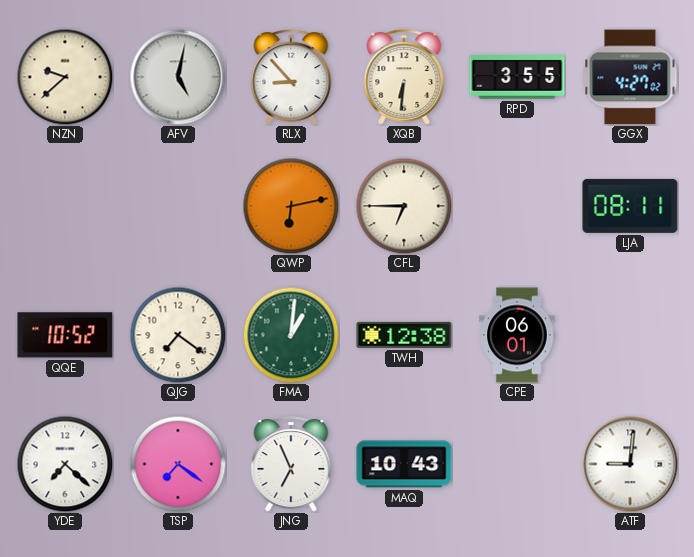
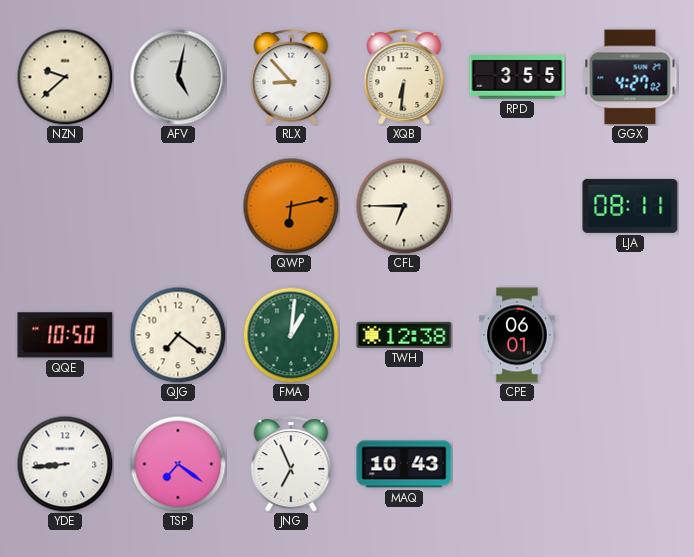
QQE: 10:52 -> 10:50 (65, 335)
YDE: 7:22 -> 8:44 (65, 464)
ATF: 9:01 -> none (630, 464)
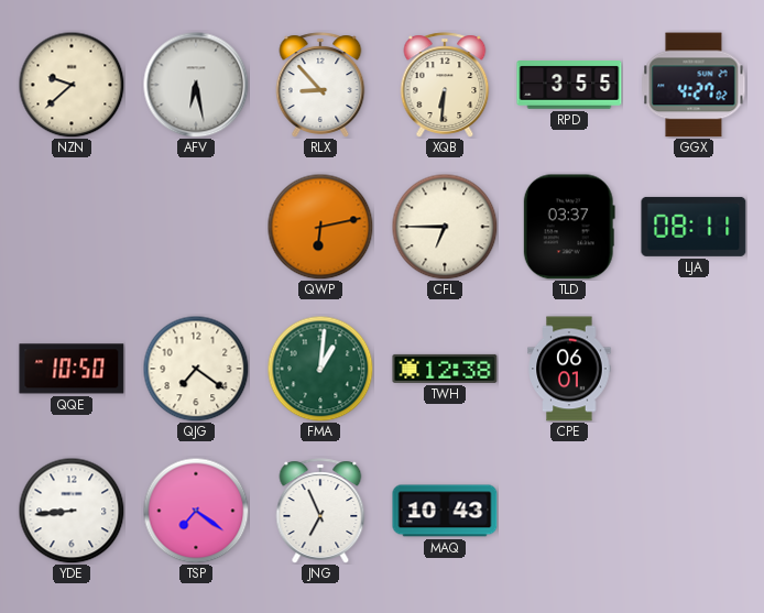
AFV: 5:02 -> 6:28 (196, 85)
TLD: none -> 03:37 (569, 227)
